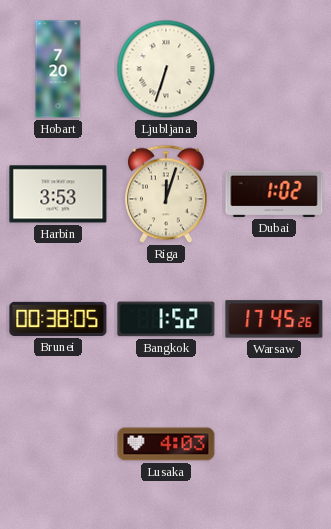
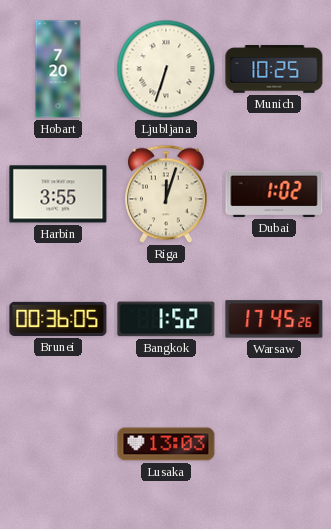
Munich: none -> 10:25 (274, 69)
Harbin: 3:53 -> 3:55 (58, 194)
Brunei: 00:38 -> 00:36 (58, 319)
Lusaka: 4:03 -> 13:03 (166, 444)
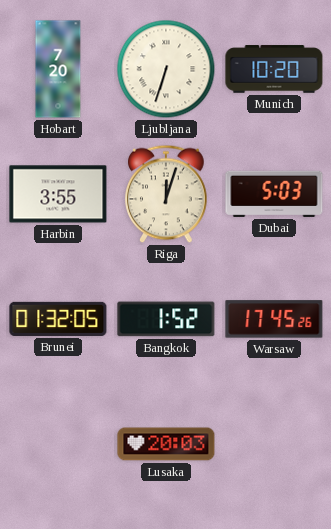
Munich: 10:25 -> 10:20 (274, 69)
Dubai: 1:02 -> 5:03 (274, 194)
Brunei: 00:36 -> 01:32 (58, 319)
Lusaka: 13:03 -> 20:03 (166, 444)
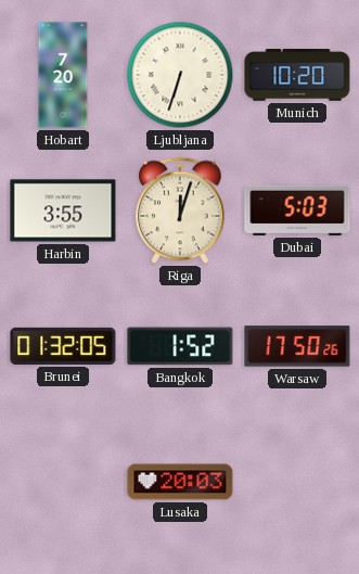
Warsaw: 17:45 -> 17:50 (297, 346)
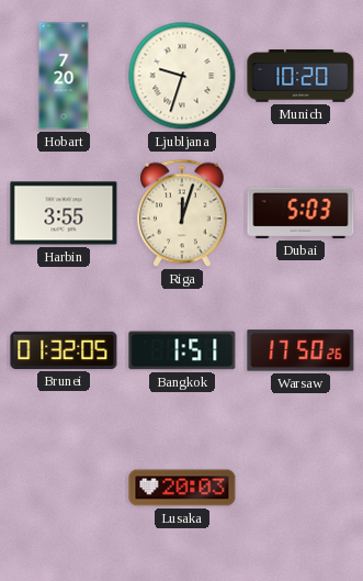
Ljubljana: 6:33 -> 9:33 (182, 76)
Bangkok: 1:52 -> 1:51 (182, 350)
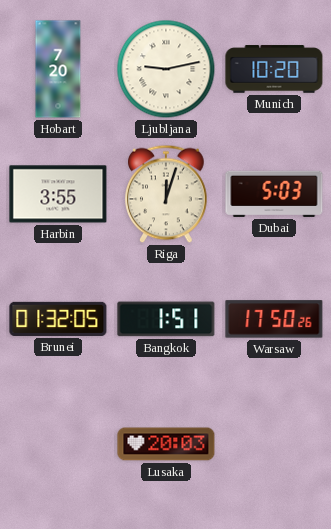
Ljubljana: 9:33 -> 9:13 (166, 69)
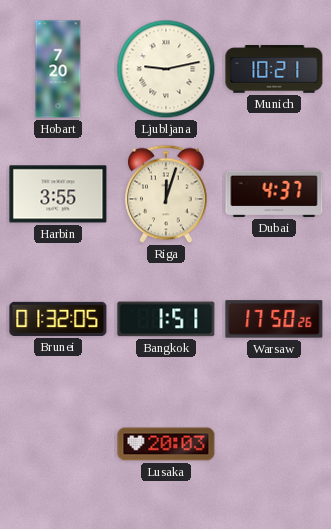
Munich: 10:20 -> 10:21 (274, 69)
Dubai: 5:03 -> 4:37 (274, 194)
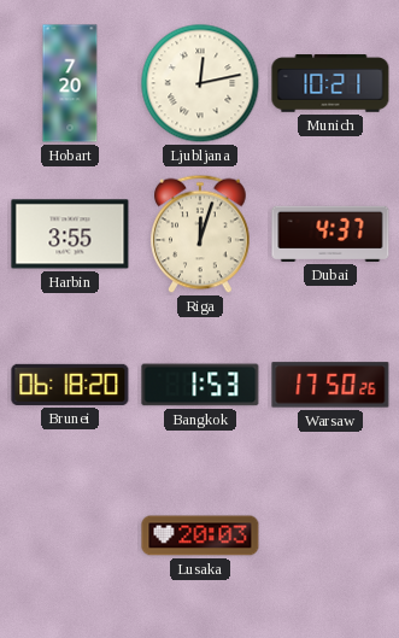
Ljubljana: 9:13 -> 12:13 (200, 83)
Brunei: 01:32 -> 06:18 (70, 385)
Bangkok: 1:51 -> 1:53 (200, 385)
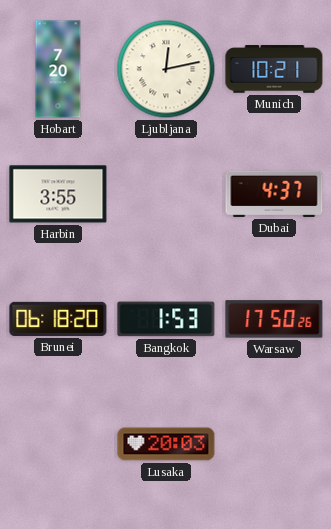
Riga: 12:03 -> none (200, 234)
